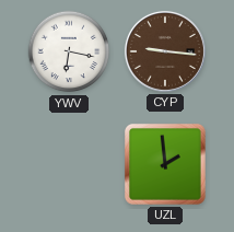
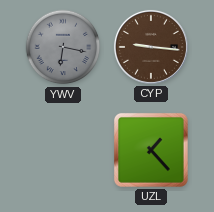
YWV dial: white -> grey (63, 47)
UZL: 1:59 -> 1:23 (151, 150)
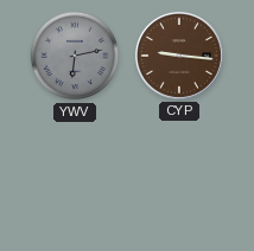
YWV: 6:17 -> 6:13 (75, 56)
UZL: 1:23 -> none (151, 150)
